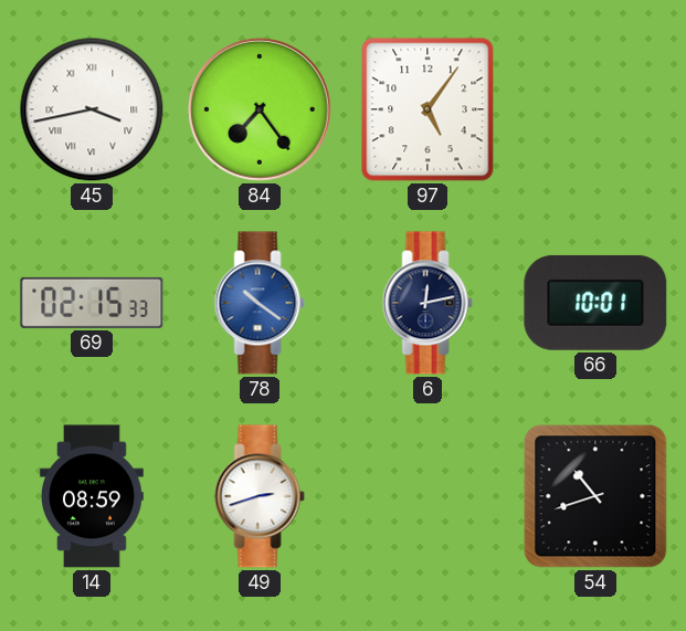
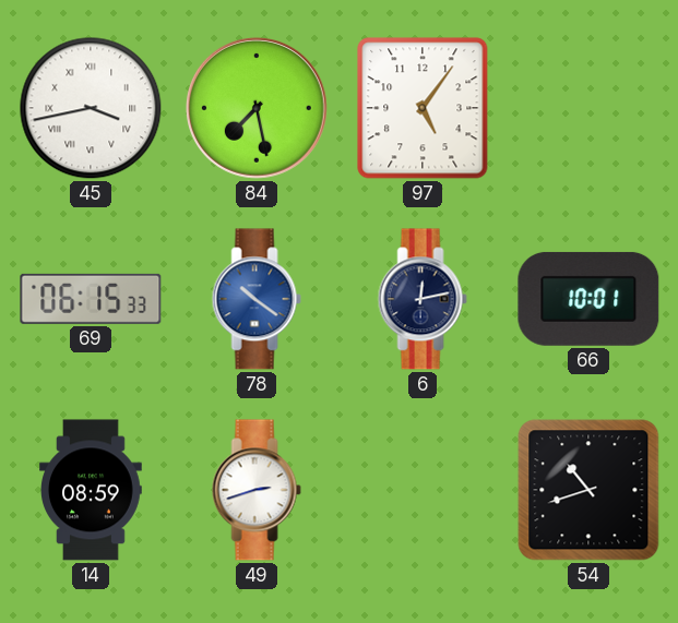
84: 7:24 -> 7:28 (257, 108)
69: 02:15 -> 06:15 (91, 299)
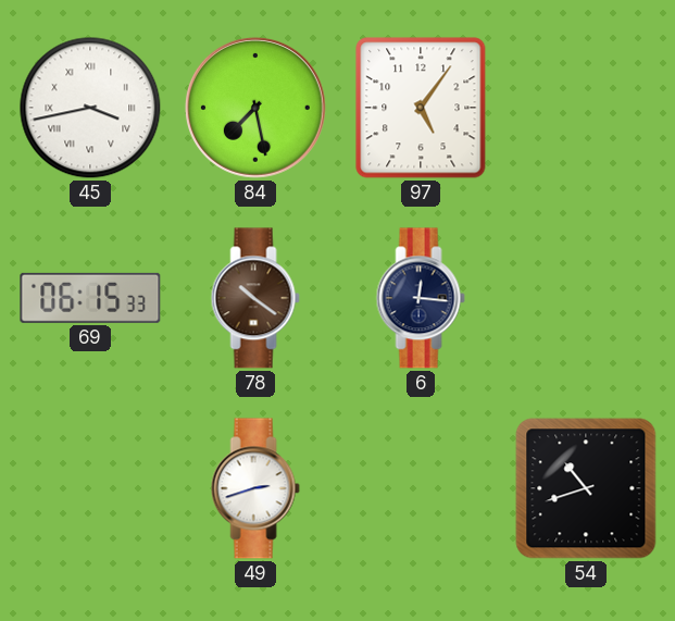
78 dial: blue -> brown (255, 298)
6: 12:13 -> 12:16 (421, 298)
66: 10:01 -> none (588, 299)
14: 08:59 -> none (92, 490)
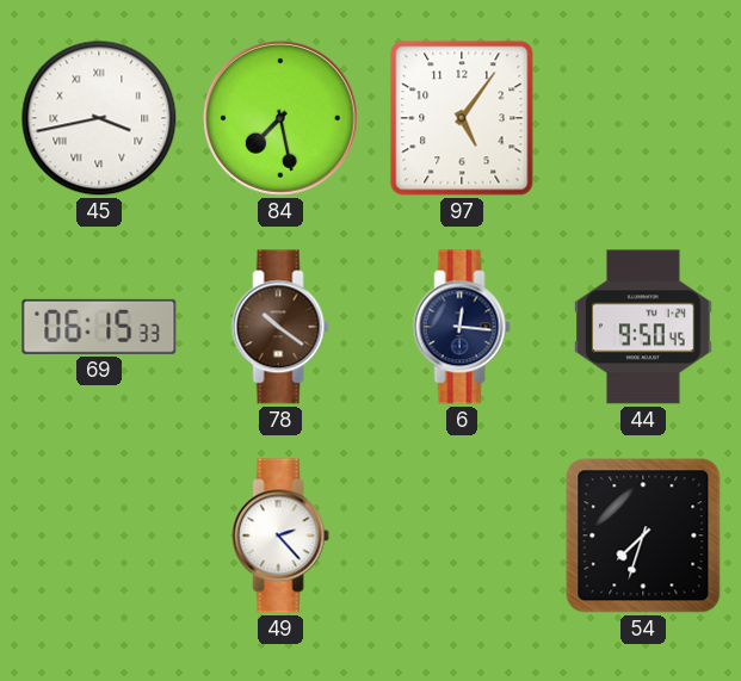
44: none -> 9:50 (643, 327)
49: 2:42 -> 2:23 (280, 535)
54: 10:42 -> 7:33 (643, 535)
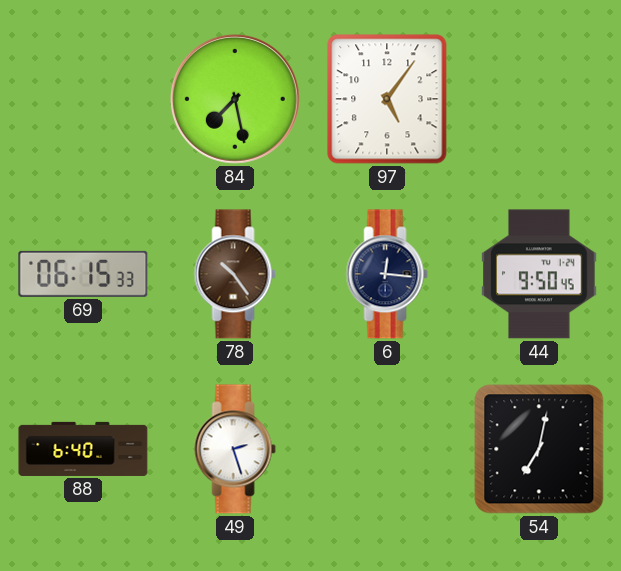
45: 3:43 -> none (99, 118)
78: 10:21 -> 10:24 (235, 274)
88: none -> 6:40 (83, 449)
49: 2:23 -> 2:27 (235, 449)
54: 7:33 -> 7:02 (539, 449)
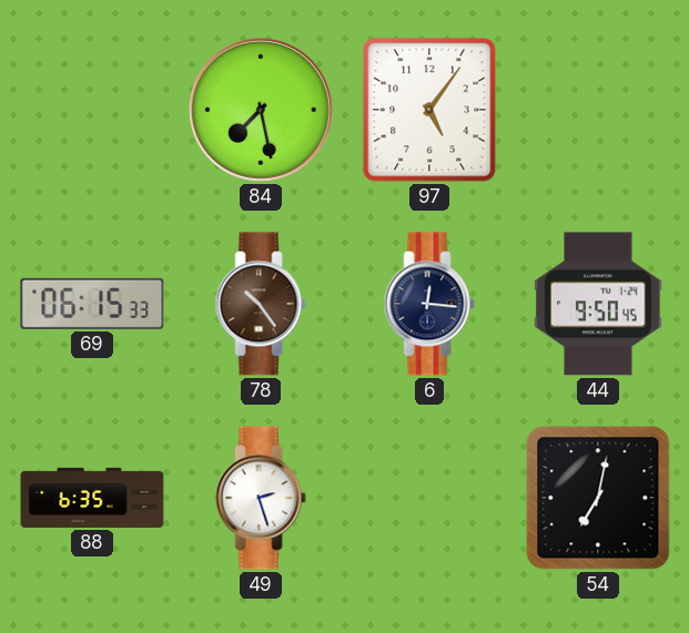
88: 6:40 -> 6:35 (92, 498)
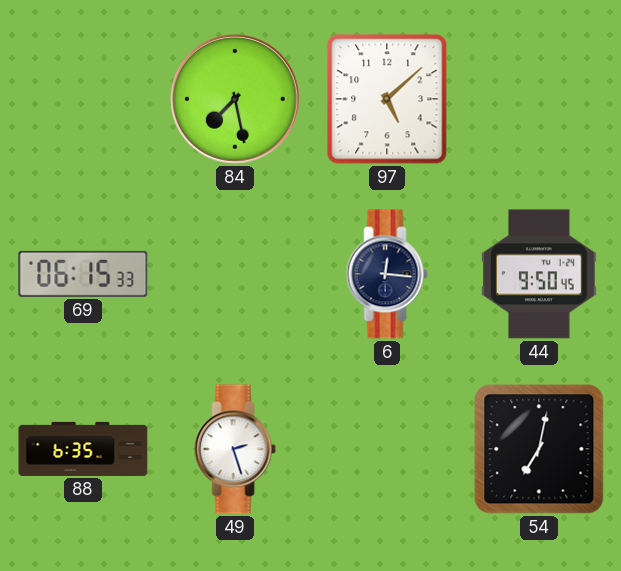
97: 5:06 -> 5:08 (387, 99)
78: 10:24 -> none (261, 304)
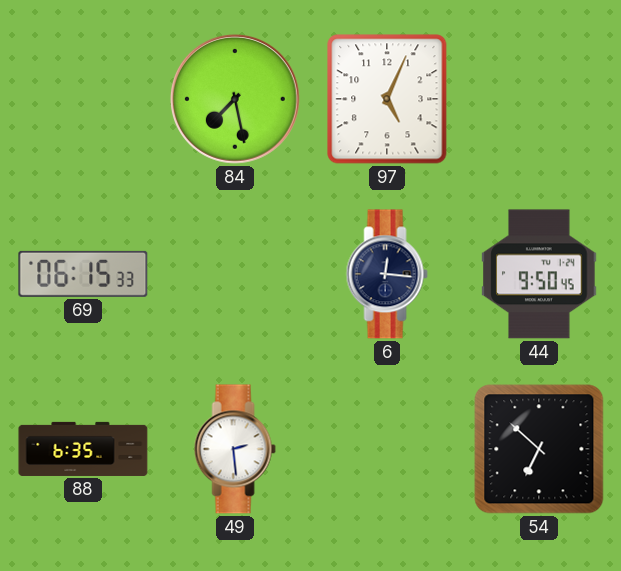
97: 5:08 -> 5:04 (387, 99)
49: 2:27 -> 2:29 (235, 449)
54: 7:02 -> 6:52 (539, 449)
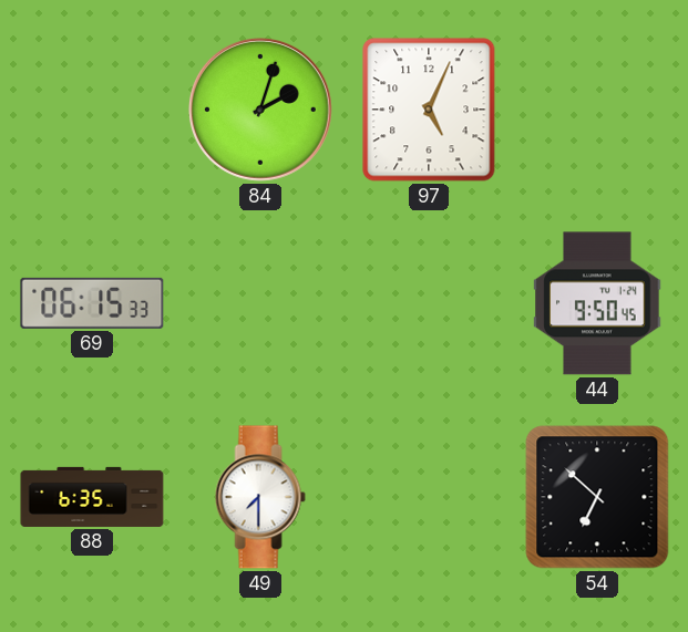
84: 7:28 -> 2:03 (260, 110)
6: 12:16 -> none (387, 274)
49: 2:29 -> 7:30 (260, 497)
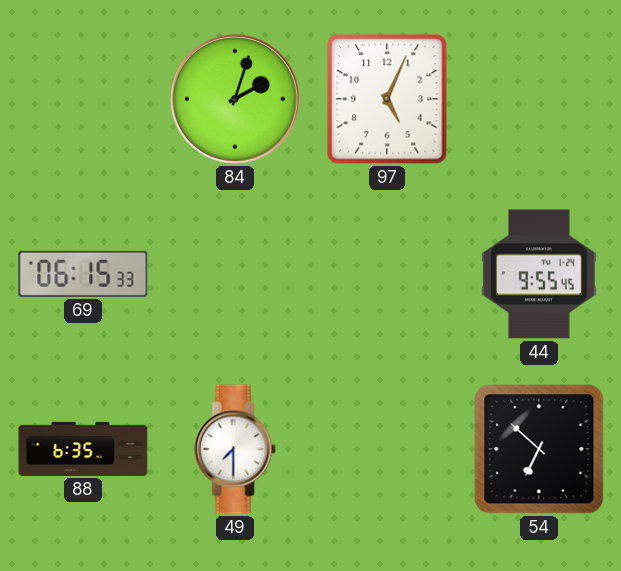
44: 9:50 -> 9:55 (539, 274)
